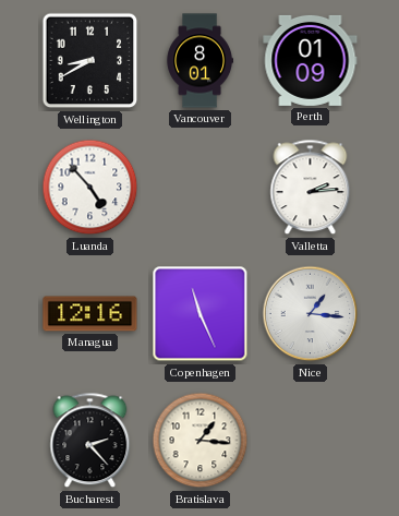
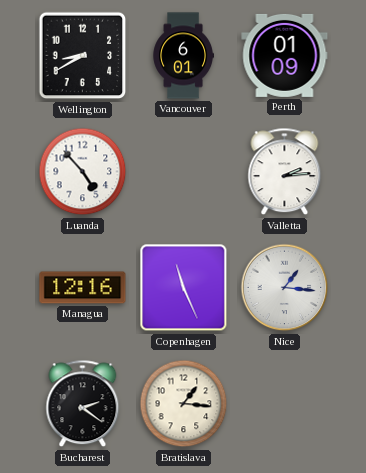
Vancouver: 8:01 -> 6:01 (183, 56)
Bucharest: 2:23 -> 2:21 (83, 404)
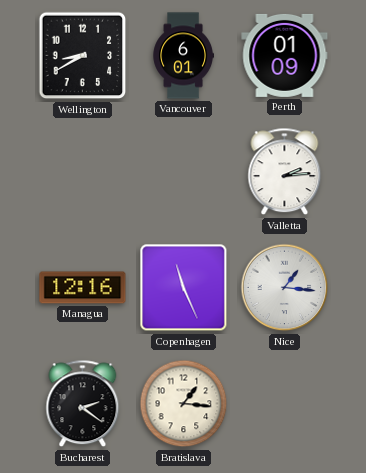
Luanda: 4:53 -> none (83, 172)
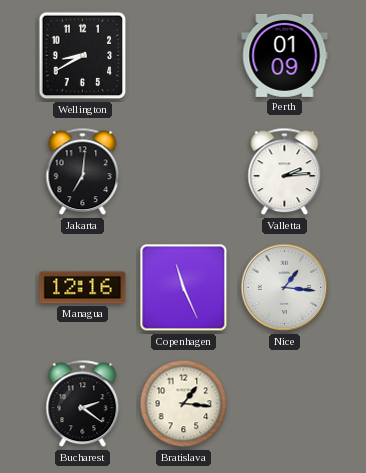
Vancouver: 6:01 -> none (183, 56)
Jakarta: none -> 7:01 (83, 172)
